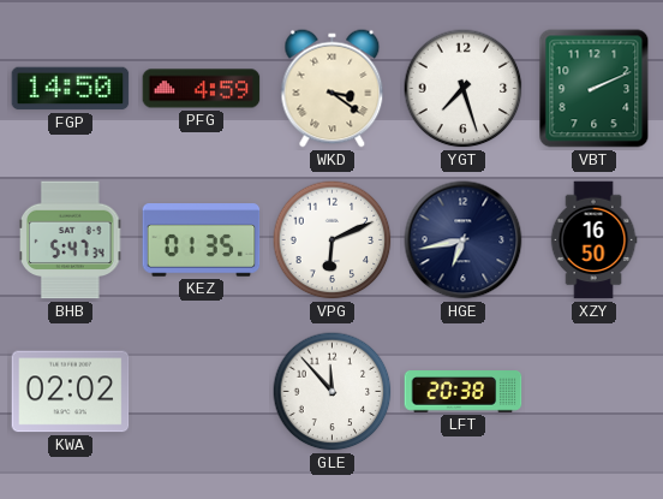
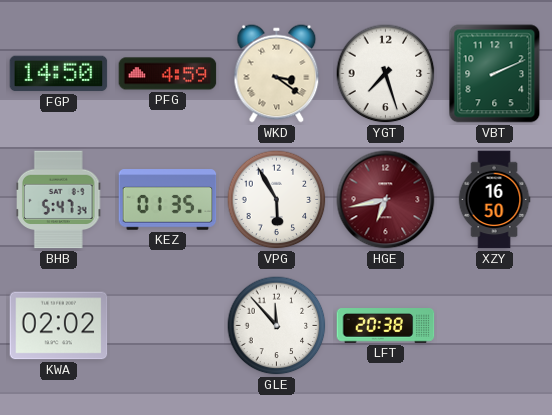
VPG: 6:11 -> 5:55 (277, 200)
HGE dial: navy -> burgundy (386, 200)
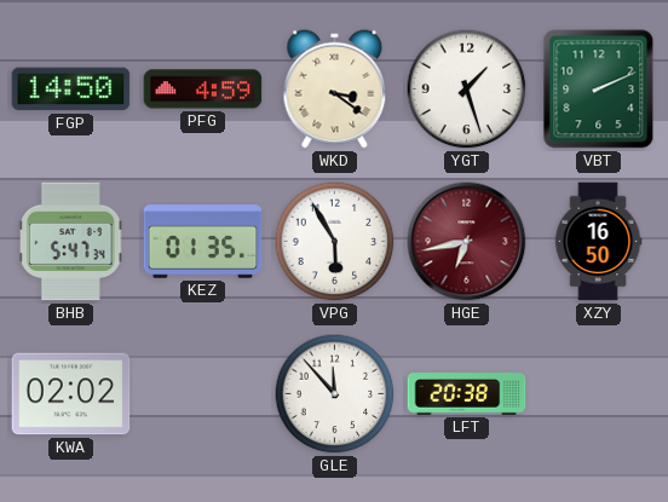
YGT: 7:27 -> 1:27 (467, 90)
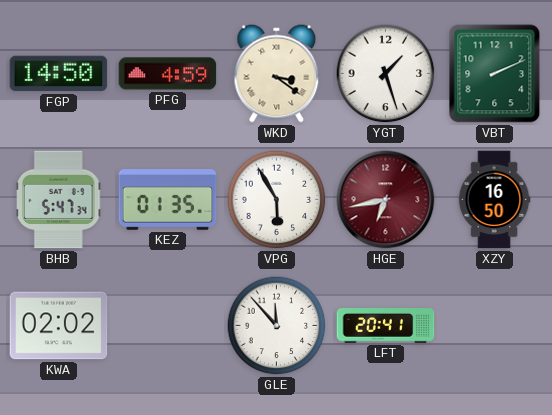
LFT: 20:38 -> 20:41 (386, 326)
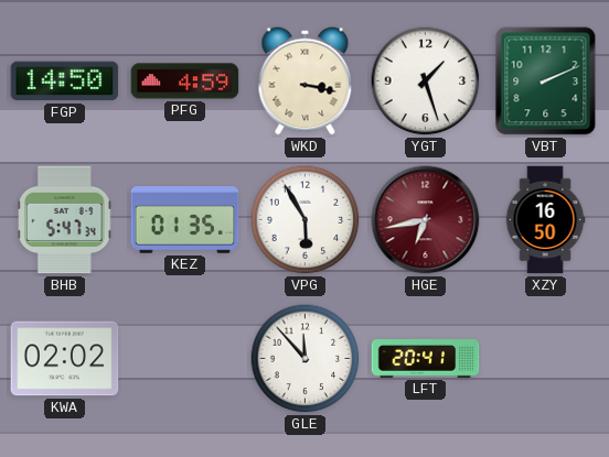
WKD: 3:21 -> 3:17 (306, 81)
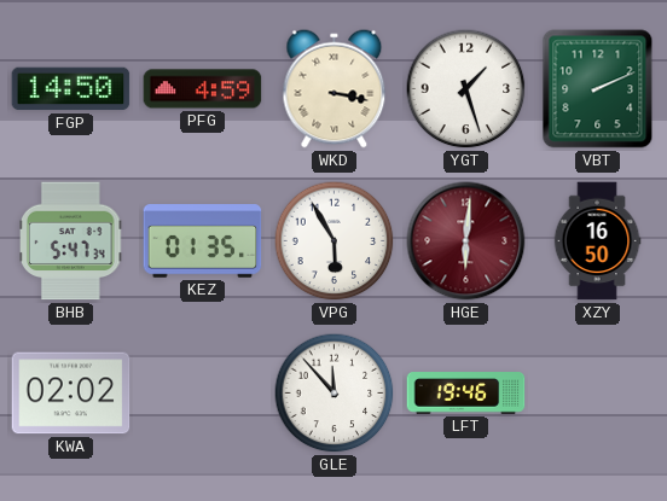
HGE: 6:43 -> 6:01 (466, 241)
LFT: 20:41 -> 19:46 (466, 394)
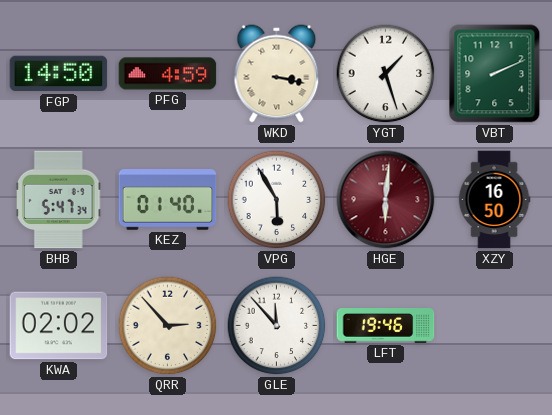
KEZ: 01:35 -> 01:40 (168, 200)
QRR: none -> 2:53 (168, 326)
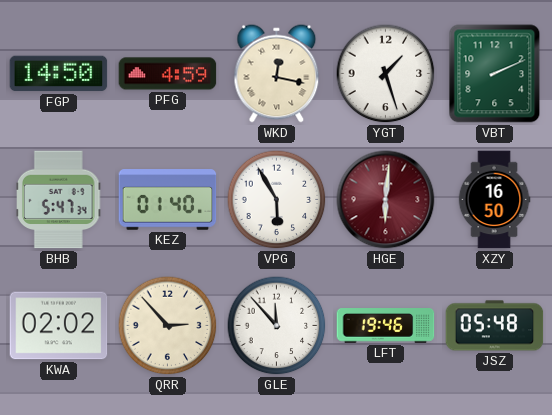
WKD: 3:17 -> 12:17 (277, 74)
JSZ: none -> 05:48 (495, 326)
